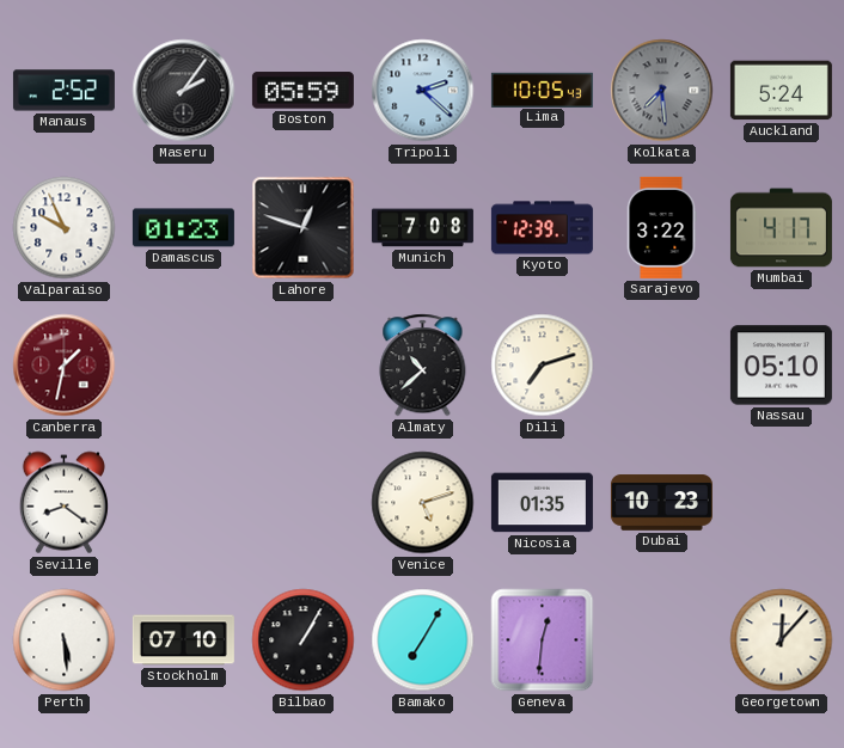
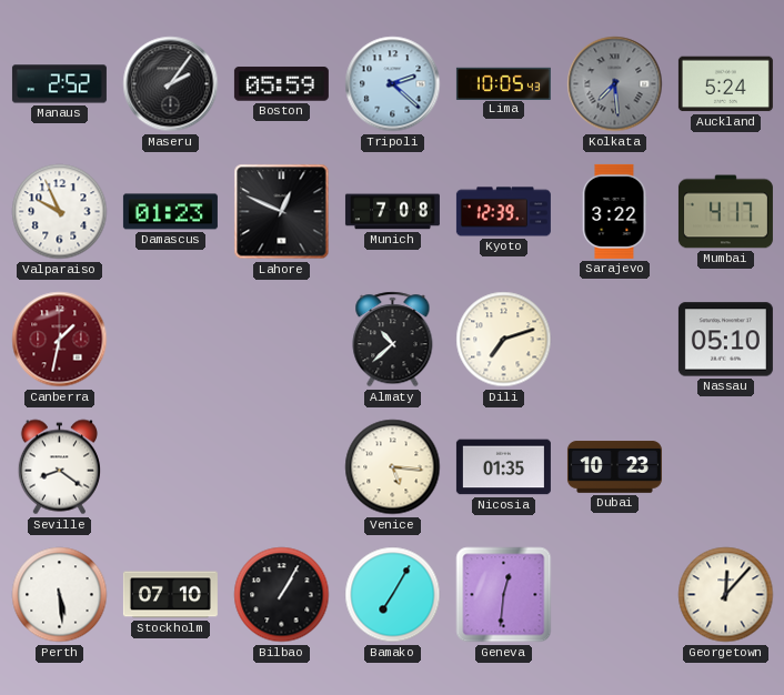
Lahore: 12:48 -> 12:49 (282, 212)
Venice: 5:12 -> 5:16 (393, 467)
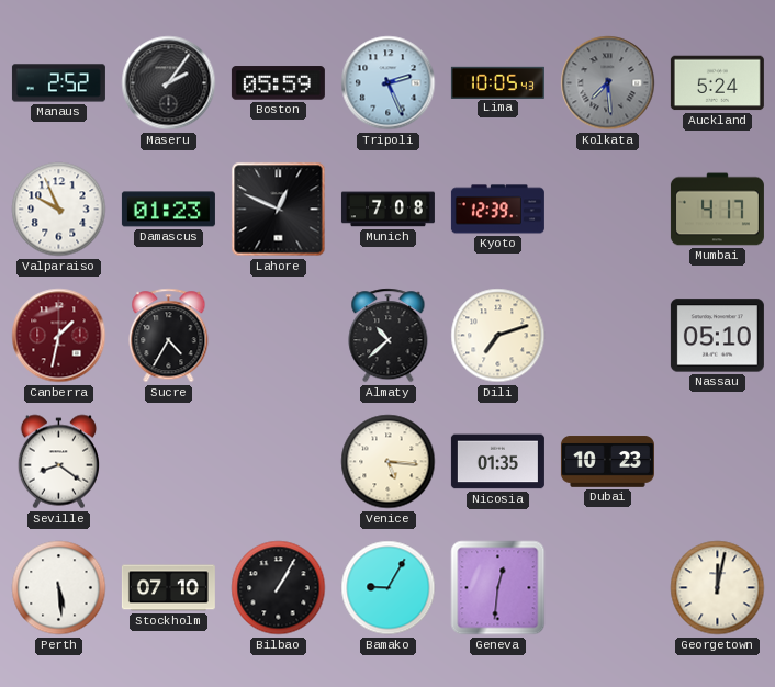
Tripoli: 2:22 -> 2:26 (389, 83)
Sarajevo: 3:22 -> none (614, 211)
Sucre: none -> 4:35 (169, 336)
Bamako: 7:05 -> 9:05 (389, 588)
Georgetown: 12:07 -> 12:02 (718, 588)
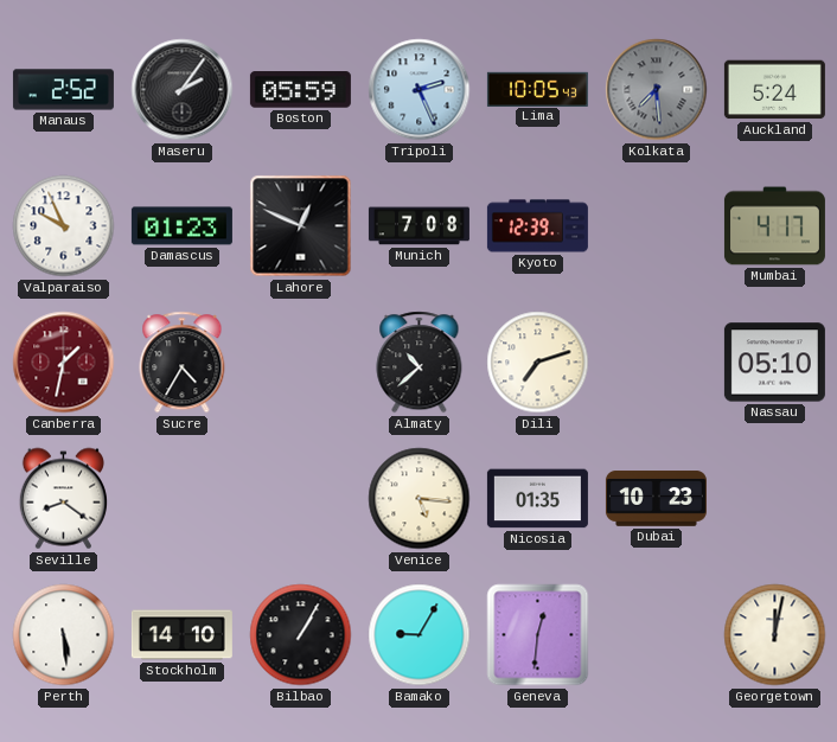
Stockholm: 07:10 -> 14:10 (181, 635)
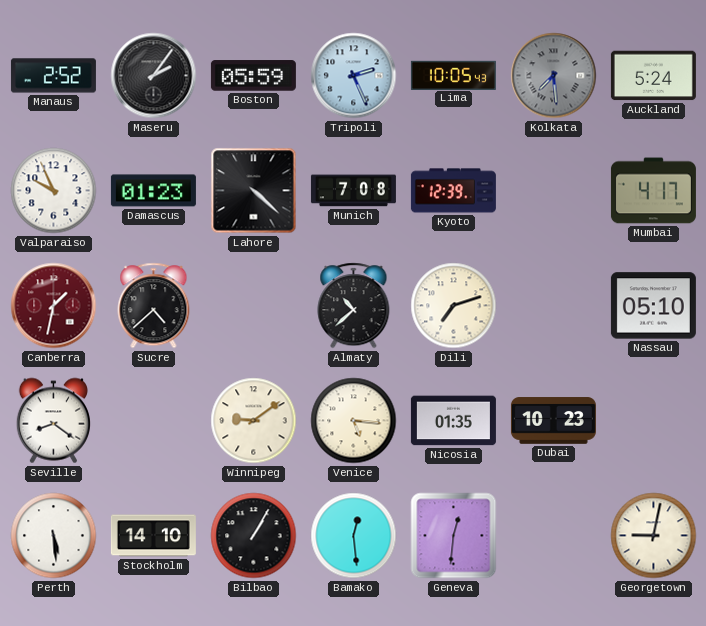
Lahore: 12:49 -> 4:22 (254, 191)
Sucre: 4:35 -> 4:38 (154, 306)
Winnipeg: none -> 9:09 (254, 421)
Bamako: 9:05 -> 12:29 (354, 536)
Georgetown: 12:02 -> 9:02 (654, 536)
